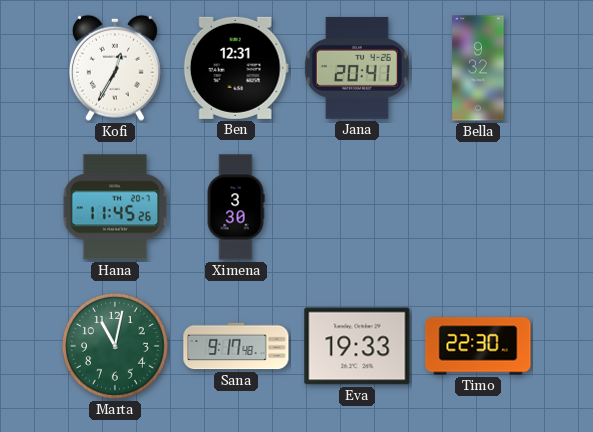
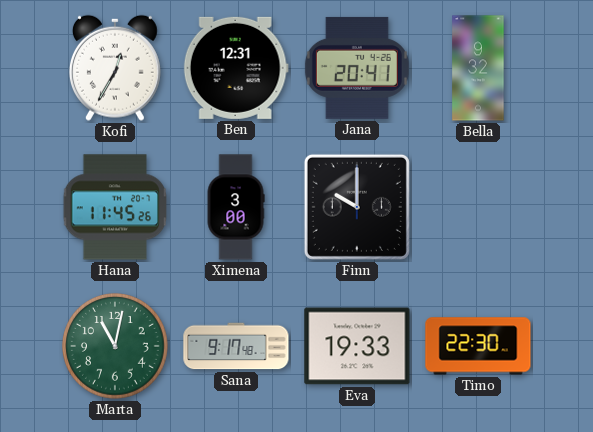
Ximena: 3:30 -> 3:00 (236, 207)
Finn: none -> 10:00 (357, 207)
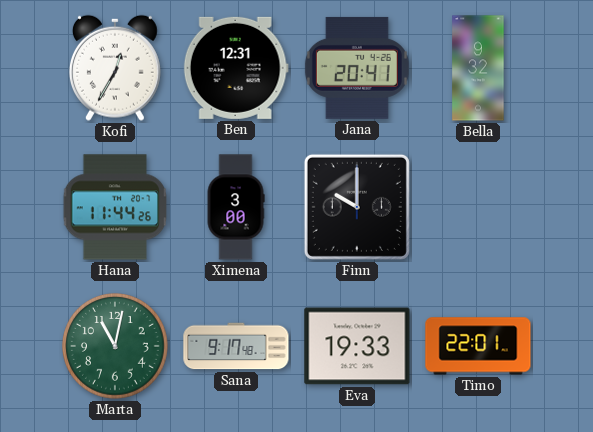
Hana: 11:45 -> 11:44 (115, 207)
Timo: 22:30 -> 22:01 (478, 346)
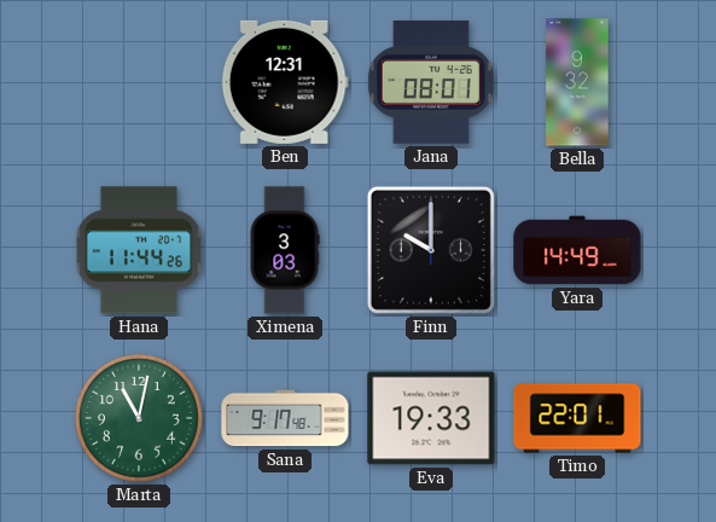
Kofi: 12:35 -> none (115, 68)
Jana: 20:41 -> 08:01 (431, 82)
Ximena: 3:00 -> 3:03 (285, 250)
Yara: none -> 14:49 (577, 250)
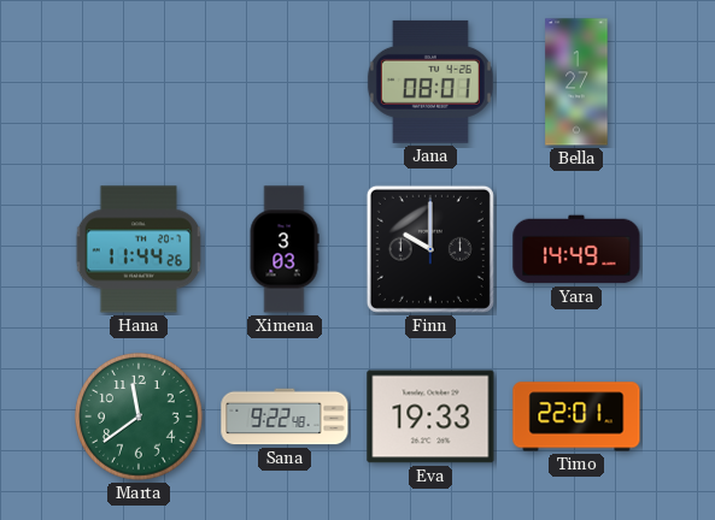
Ben: 12:31 -> none (285, 82)
Bella: 9:32 -> 1:27 (576, 82)
Marta: 11:02 -> 11:39 (140, 418)
Sana: 9:17 -> 9:22 (285, 416)
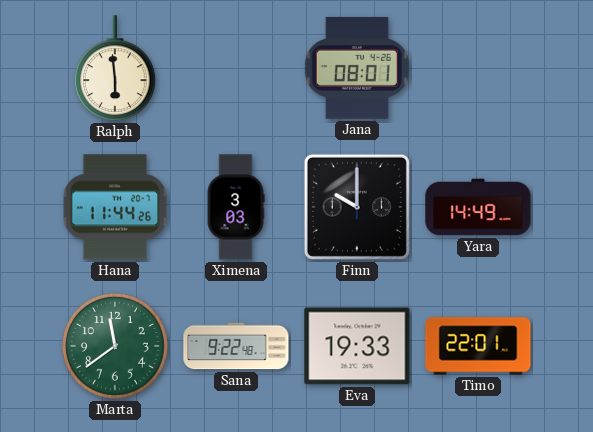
Ralph: none -> 5:59 (116, 69)
Bella: 1:27 -> none (576, 82)
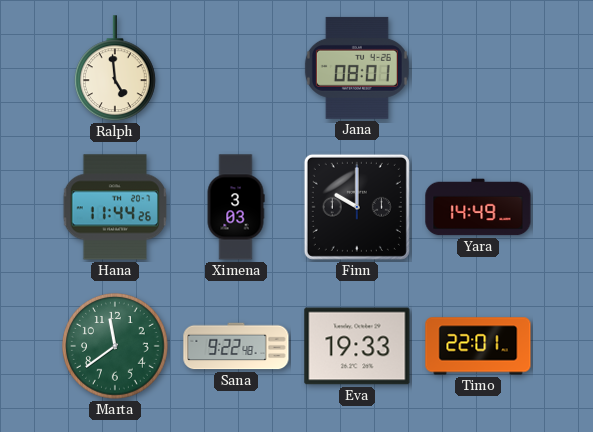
Ralph: 5:59 -> 4:59 (116, 69)
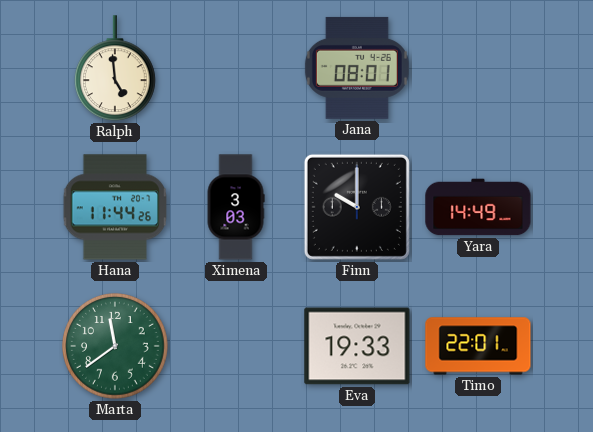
Sana: 9:22 -> none (236, 346)
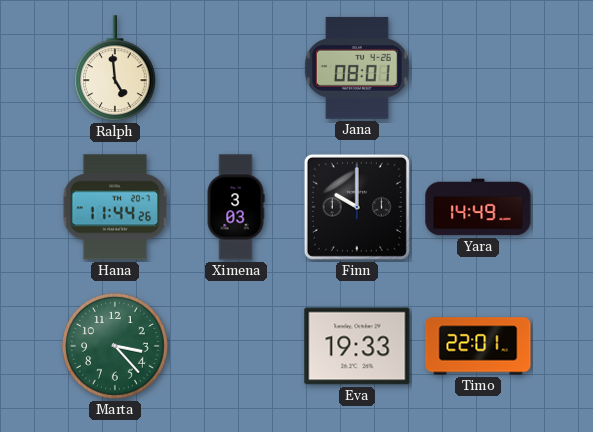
Marta: 11:39 -> 3:23 (116, 347)
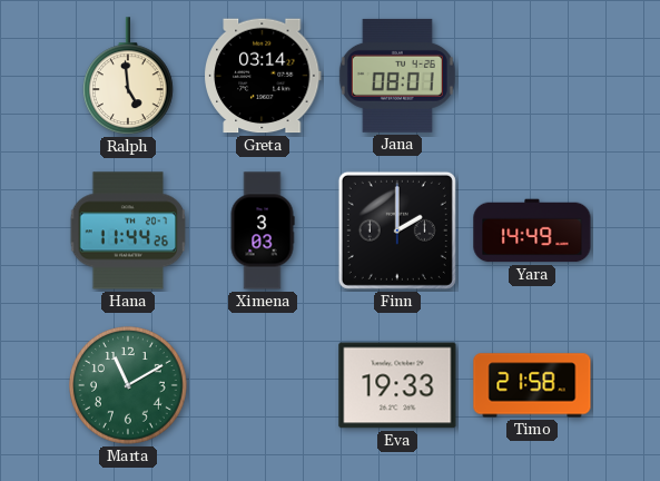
Greta: none -> 03:14 (264, 76)
Finn: 10:00 -> 2:00 (397, 230)
Marta: 3:23 -> 11:10 (129, 386)
Timo: 22:01 -> 21:58 (532, 385)
